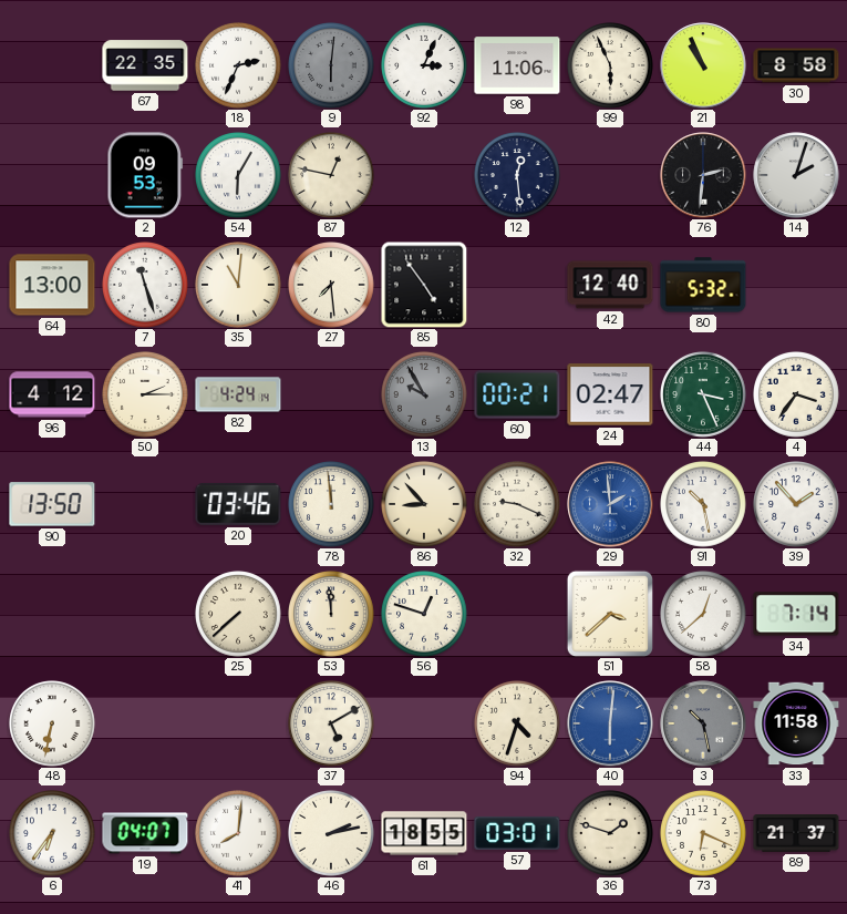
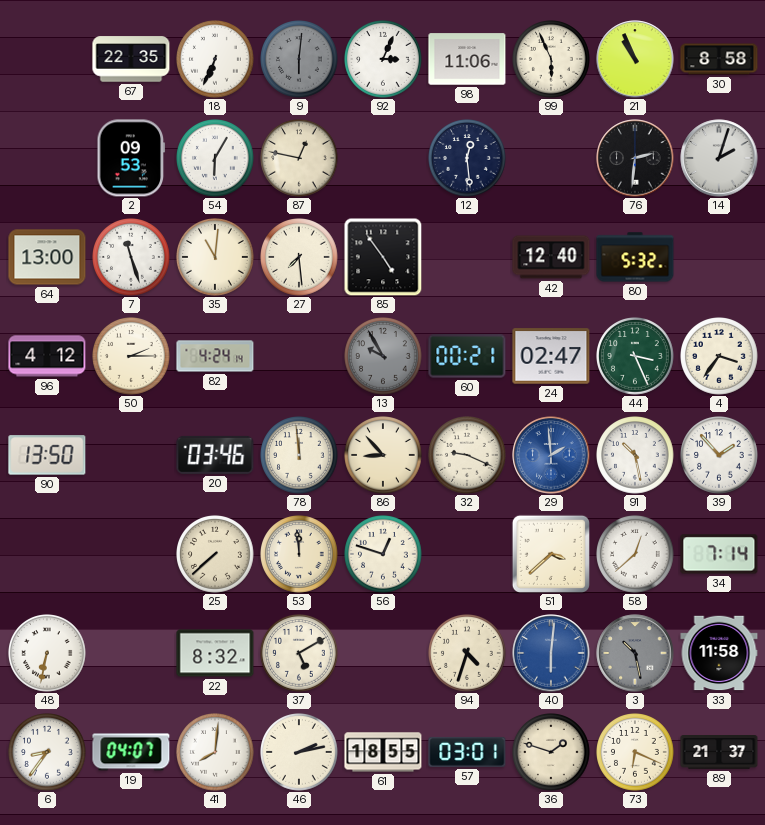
18: 2:34 -> 6:34 (216, 60)
22: none -> 8:32 (215, 653)
6: 6:36 -> 8:36 (48, 753)
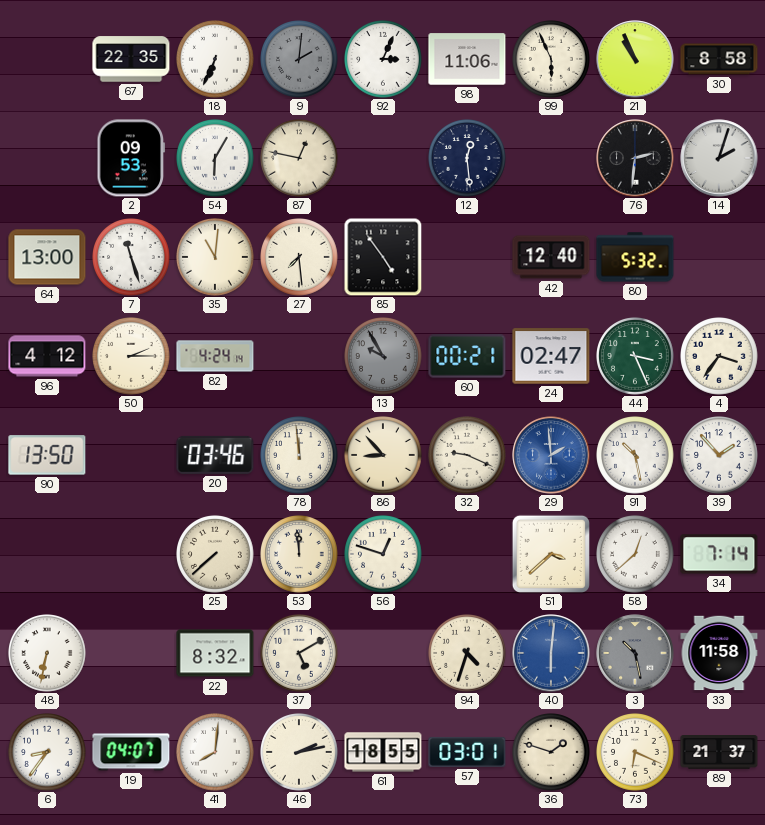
9: 6:01 -> 2:01 (300, 60)
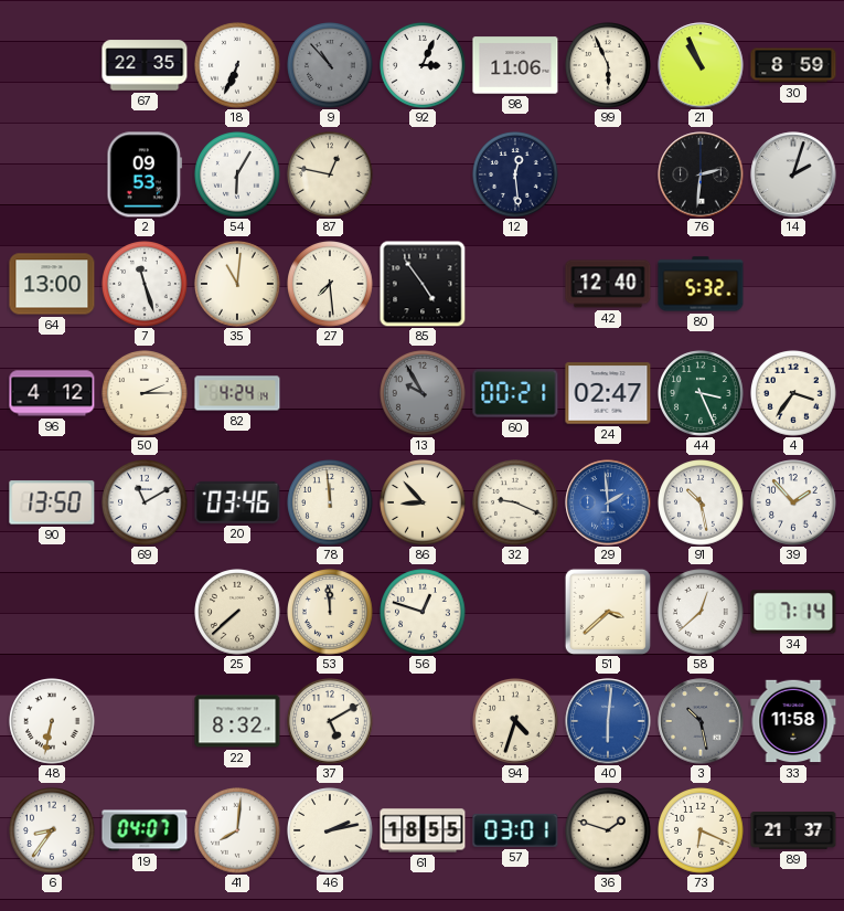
9: 2:01 -> 10:53 (331, 66)
30: 8:58 -> 8:59 (793, 65)
69: none -> 11:10 (146, 504)
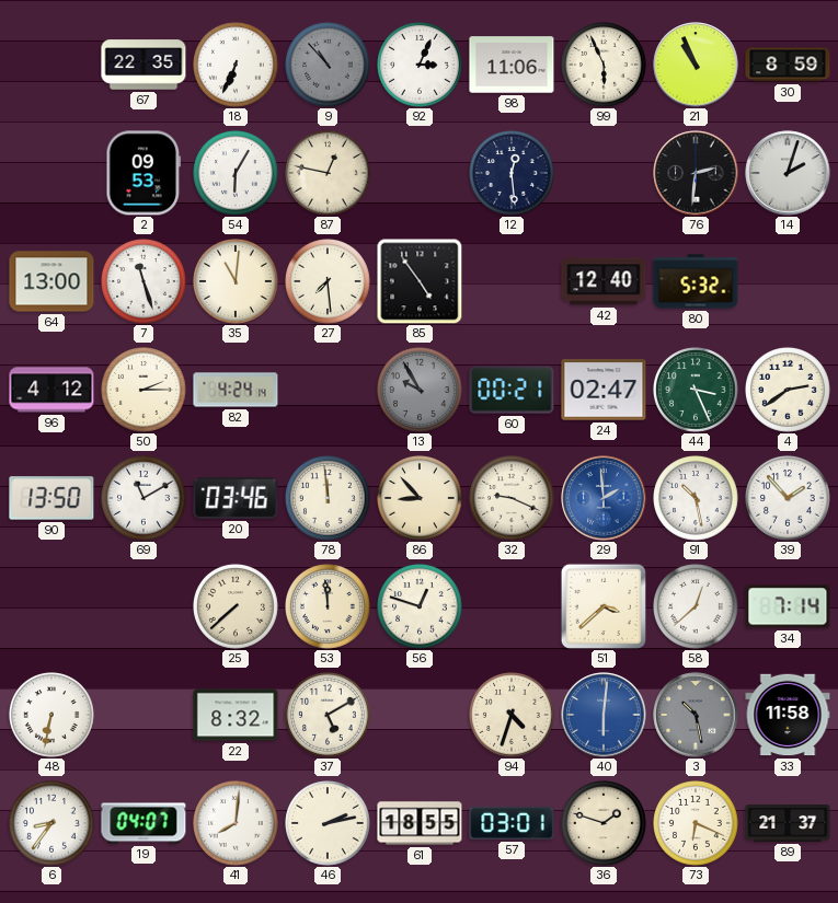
4: 3:36 -> 2:39 (789, 391)
